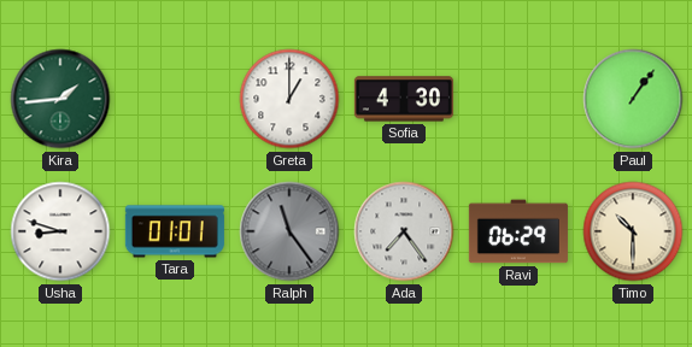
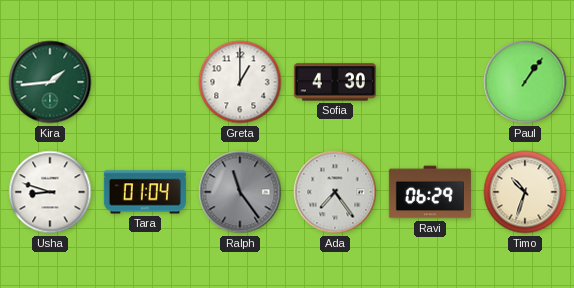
Tara: 01:01 -> 01:04 (145, 192)
Timo: 10:30 -> 10:33 (525, 192)
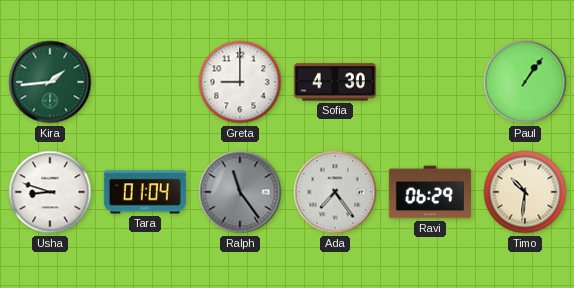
Greta: 1:00 -> 9:00 (240, 82)
Timo: 10:33 -> 10:31 (525, 192)
